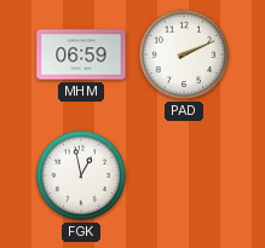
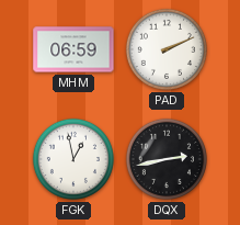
DQX: none -> 2:43 (167, 159)
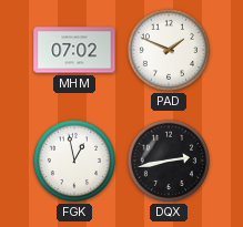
MHM: 06:59 -> 07:02 (74, 50)
PAD: 2:11 -> 1:49 (169, 50)
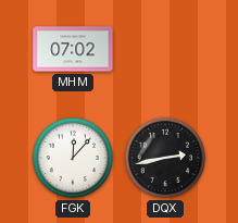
PAD: 1:49 -> none (169, 50)
FGK: 12:58 -> 12:07 (73, 158)
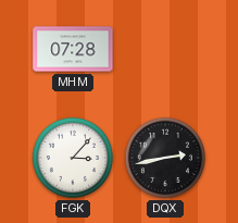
MHM: 07:02 -> 07:28 (73, 49)
FGK: 12:07 -> 3:07 (73, 158)
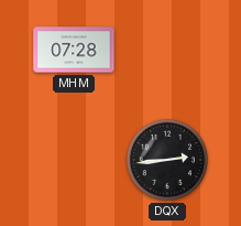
FGK: 3:07 -> none (73, 158)
DQX: 2:43 -> 2:44 (167, 160)
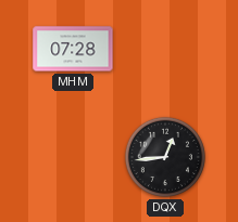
DQX: 2:44 -> 12:44 (165, 157)
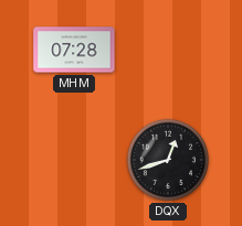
DQX: 12:44 -> 12:42 (168, 160)
